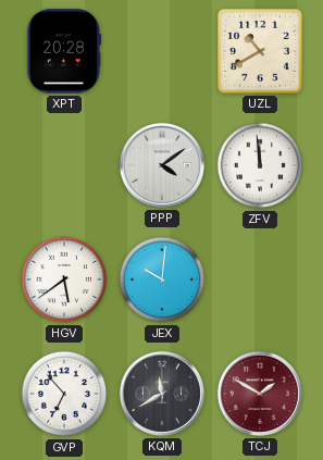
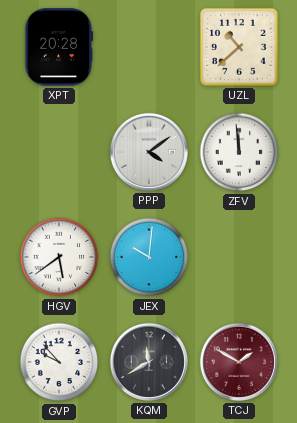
UZL: 10:40 -> 10:38 (239, 47)
GVP: 6:53 -> 9:53 (59, 362)
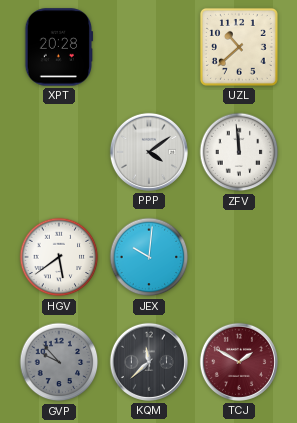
GVP dial: white -> grey (59, 362)
KQM: 11:40 -> 11:38 (149, 362)
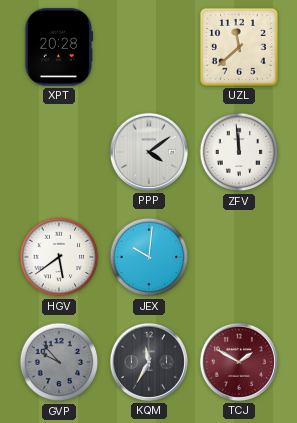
UZL: 10:38 -> 11:38 (239, 47)
KQM: 11:38 -> 11:35 (149, 362)
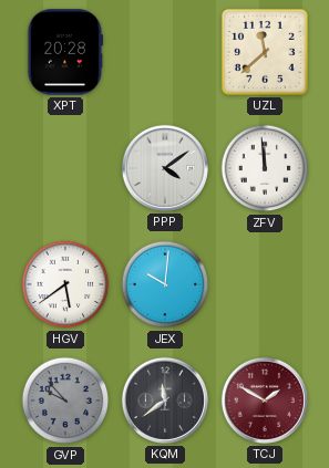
KQM: 11:35 -> 11:39 (165, 401)
